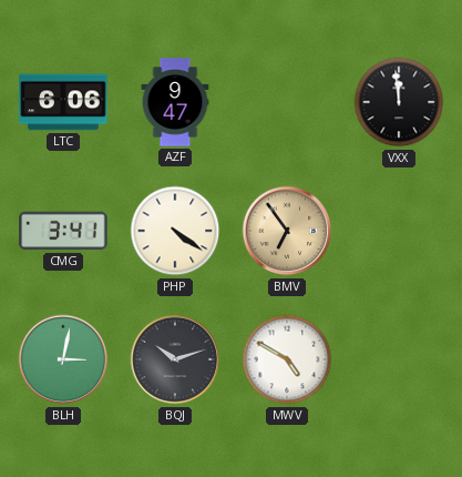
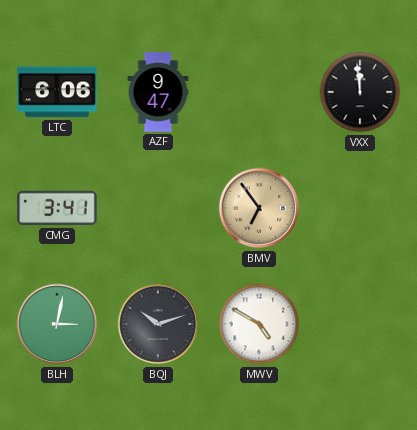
PHP: 4:21 -> none (175, 231)
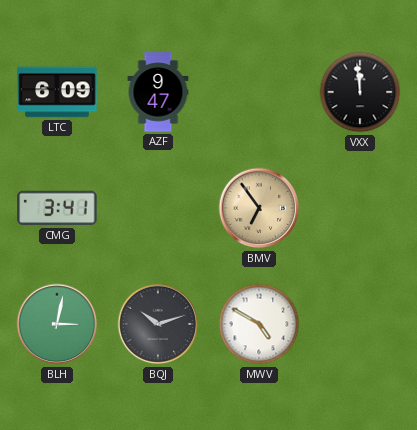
LTC: 6:06 -> 6:09 (57, 92)
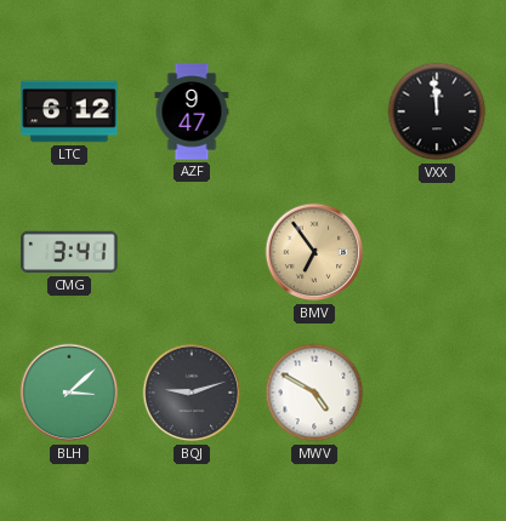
LTC: 6:09 -> 6:12 (69, 111)
BLH: 3:02 -> 3:08 (69, 393)
BQJ: 10:12 -> 9:12 (192, 393)
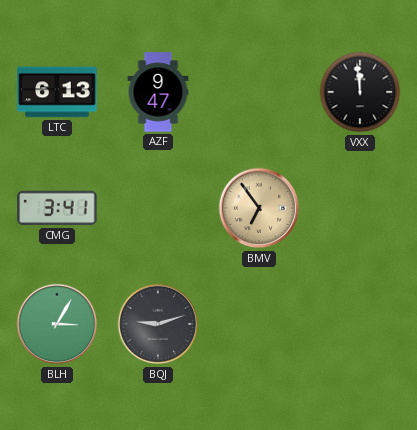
LTC: 6:12 -> 6:13 (57, 92)
BLH: 3:08 -> 3:05 (57, 324)
MWV: 4:50 -> none (314, 393)
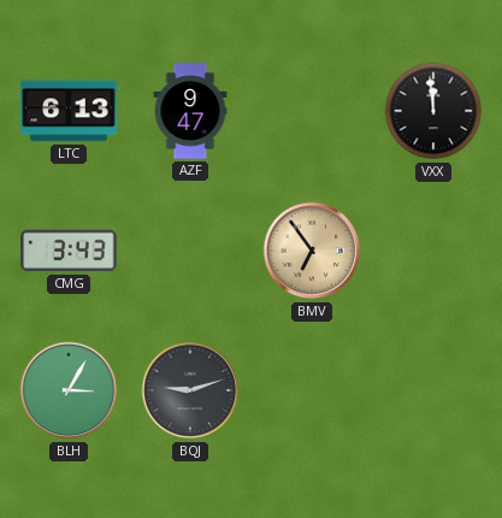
CMG: 3:41 -> 3:43 (69, 251)
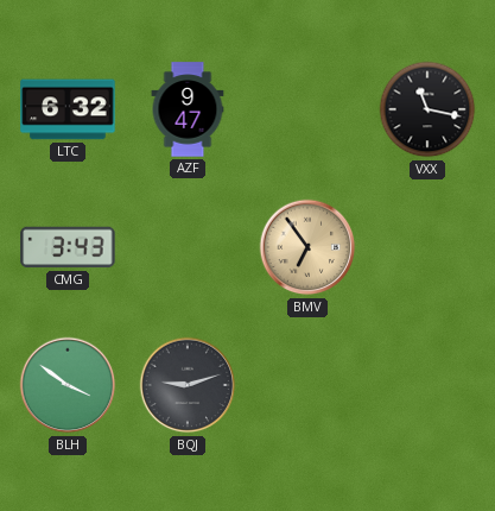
LTC: 6:13 -> 6:32 (68, 109)
VXX: 11:59 -> 11:17 (427, 109)
BLH: 3:05 -> 3:51 (68, 385)
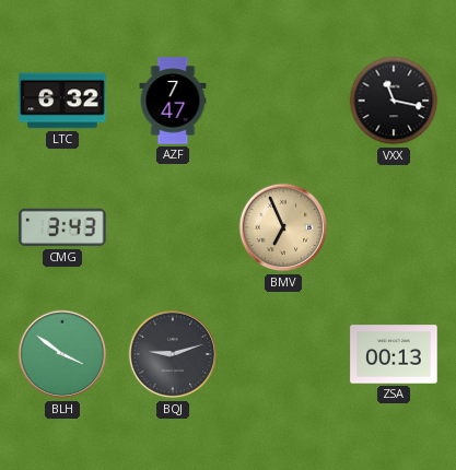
AZF: 9:47 -> 7:47 (173, 101)
BMV: 6:54 -> 6:56 (283, 227)
ZSA: none -> 00:13 (394, 354)
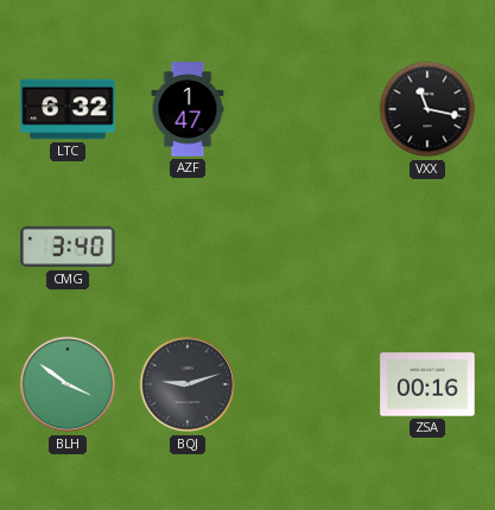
AZF: 7:47 -> 1:47 (188, 109)
CMG: 3:43 -> 3:40 (68, 247)
BMV: 6:56 -> none (283, 227)
ZSA: 00:13 -> 00:16 (427, 384)
